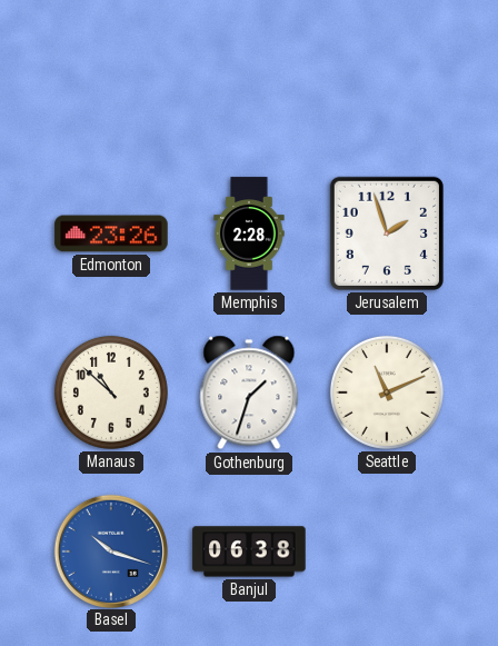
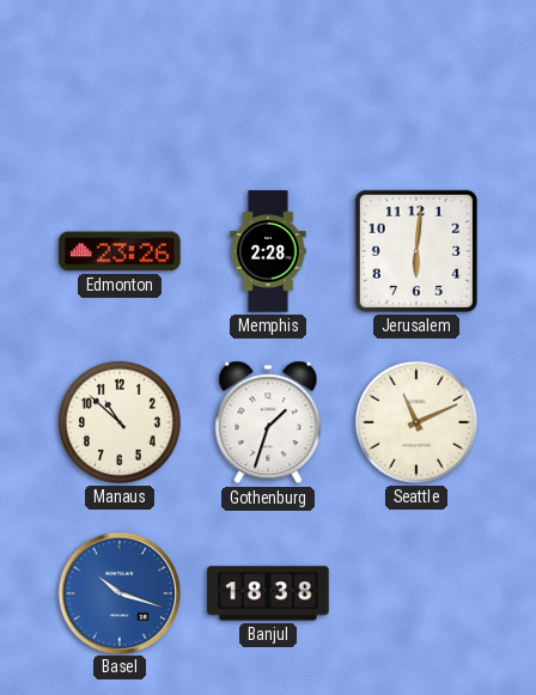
Jerusalem: 1:57 -> 6:01 (416, 251)
Banjul: 06:38 -> 18:38 (268, 593)
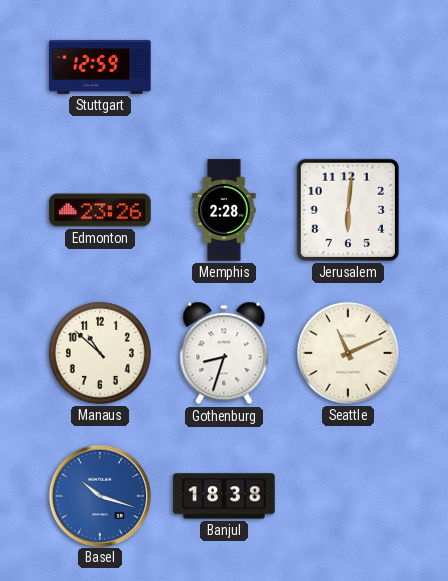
Stuttgart: none -> 12:59 (100, 67)
Gothenburg: 1:33 -> 8:33 (224, 353)
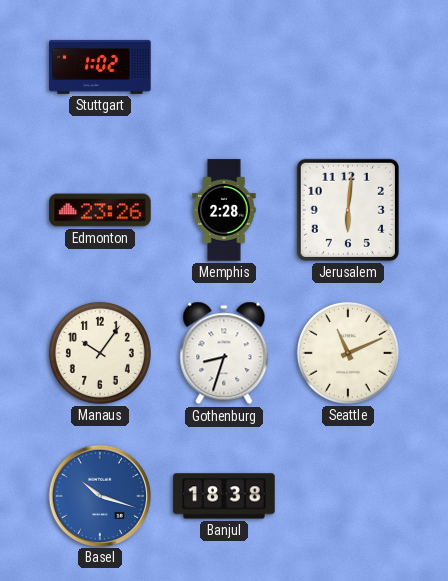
Stuttgart: 12:59 -> 1:02 (100, 67)
Manaus: 10:52 -> 10:06 (100, 353)
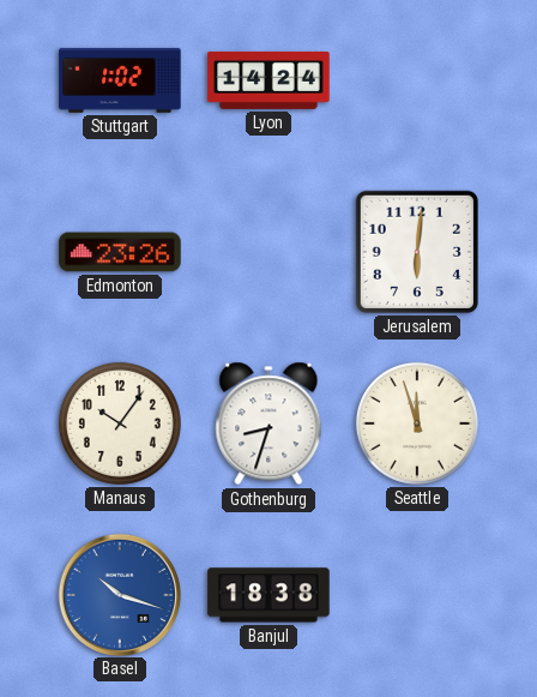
Lyon: none -> 14:24 (268, 80)
Memphis: 2:28 -> none (224, 210)
Seattle: 11:11 -> 11:57 (417, 423)
